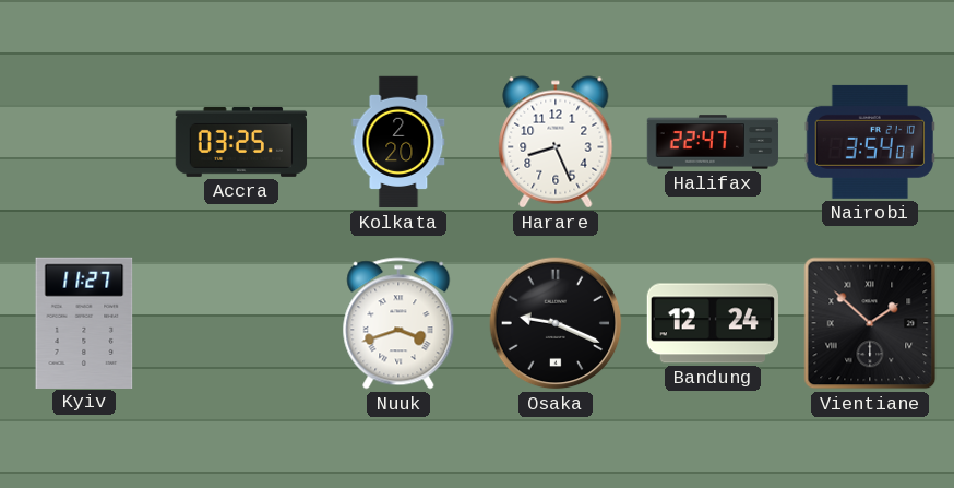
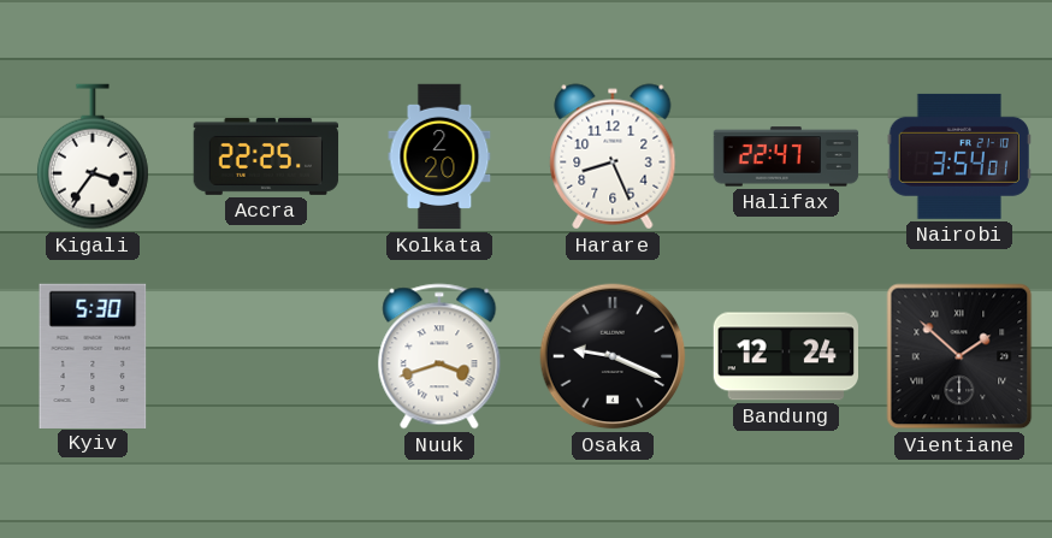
Kigali: none -> 3:36 (93, 156)
Accra: 03:25 -> 22:25 (266, 156)
Kyiv: 11:27 -> 5:30 (93, 355)
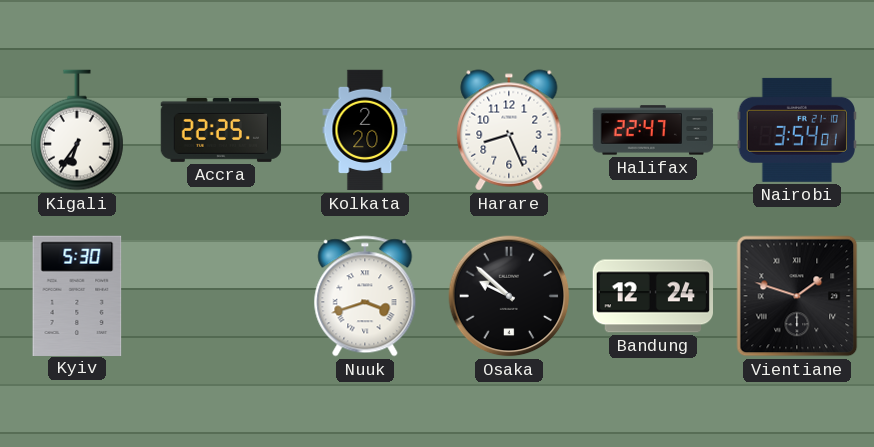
Kigali: 3:36 -> 6:36 (77, 130)
Osaka: 9:19 -> 9:52 (509, 296)
Vientiane: 1:52 -> 1:48 (797, 296)
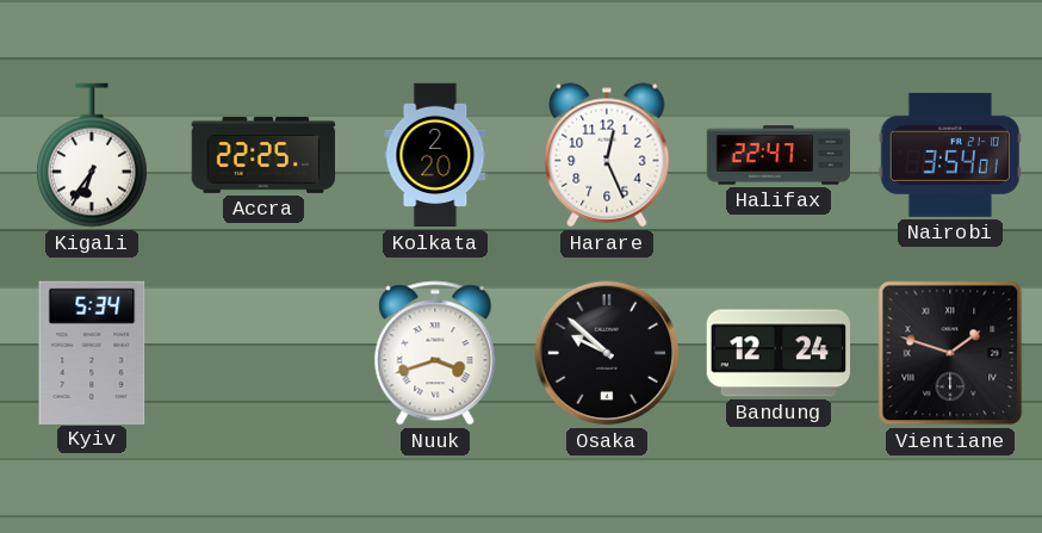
Harare: 8:26 -> 12:26 (607, 155)
Kyiv: 5:30 -> 5:34 (92, 352)
